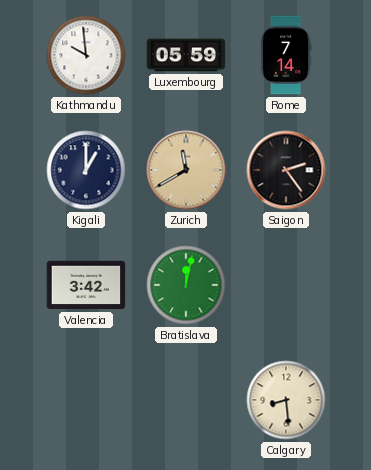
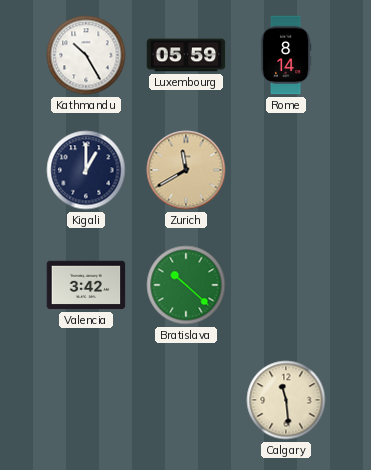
Kathmandu: 9:59 -> 10:25 (86, 55)
Rome: 7:14 -> 8:14 (286, 55)
Saigon: 2:24 -> none (286, 170)
Bratislava: 12:02 -> 10:22 (186, 285)
Calgary: 8:29 -> 11:29 (286, 400)
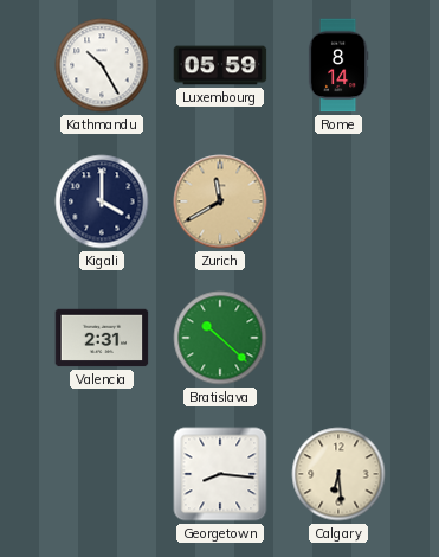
Kigali: 1:00 -> 4:00 (102, 201)
Valencia: 3:42 -> 2:31 (102, 338)
Georgetown: none -> 8:16 (220, 474)
Calgary: 11:29 -> 6:29 (338, 474)
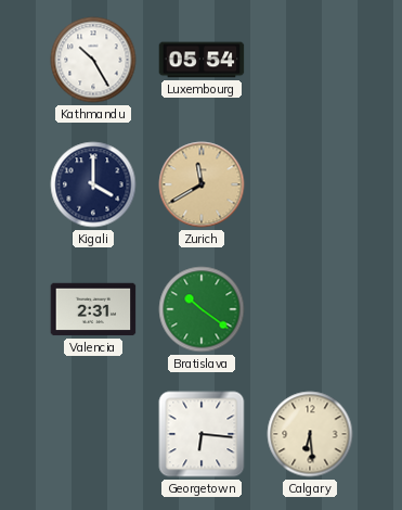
Luxembourg: 05:59 -> 05:54 (202, 60)
Rome: 8:14 -> none (338, 65)
Bratislava: 10:22 -> 10:21 (202, 309)
Georgetown: 8:16 -> 6:16 (202, 434)
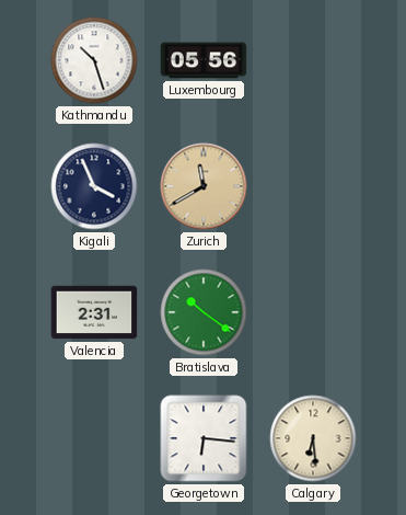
Kathmandu: 10:25 -> 10:27 (94, 60)
Luxembourg: 05:54 -> 05:56 (204, 60)
Kigali: 4:00 -> 3:56 (94, 186)
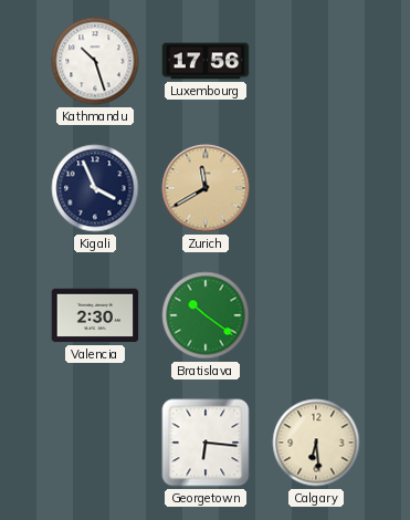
Luxembourg: 05:56 -> 17:56 (206, 61)
Valencia: 2:31 -> 2:30 (95, 315)
